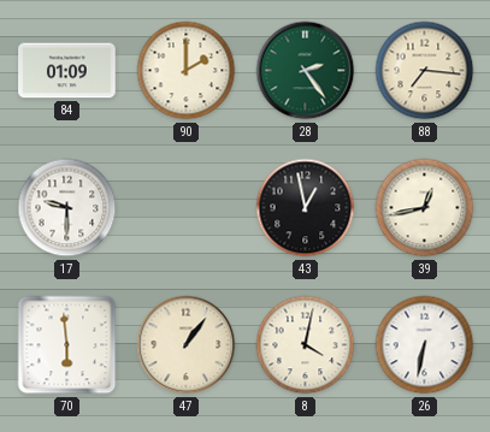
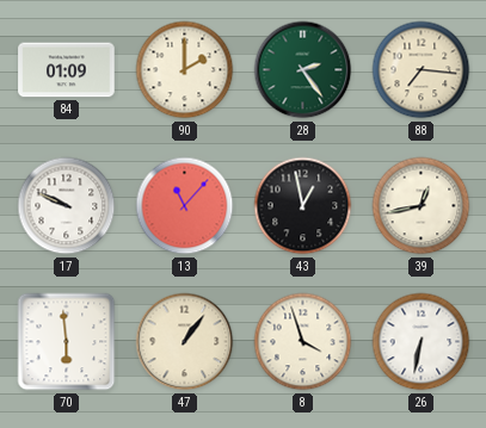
17: 9:30 -> 9:49 (67, 206)
13: none -> 11:07 (185, 206)
8: 4:02 -> 3:57 (303, 342)
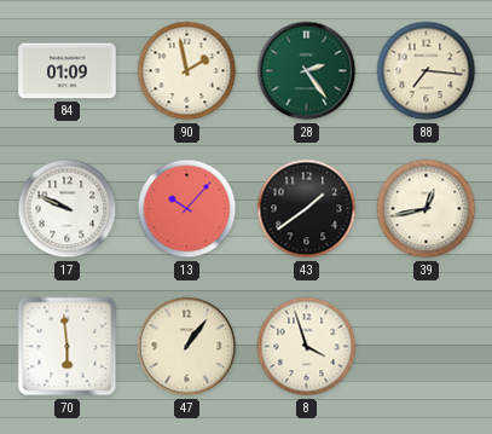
90: 2:00 -> 1:58 (187, 71)
13: 11:07 -> 10:07 (187, 209)
43: 12:58 -> 1:39 (307, 209)
26: 6:32 -> none (422, 342)
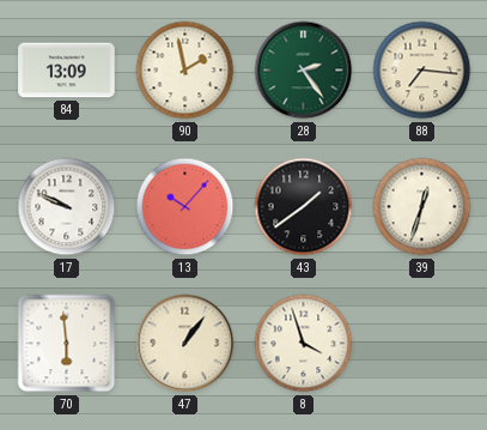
84: 01:09 -> 13:09 (67, 71)
39: 12:43 -> 12:33 (422, 207)
